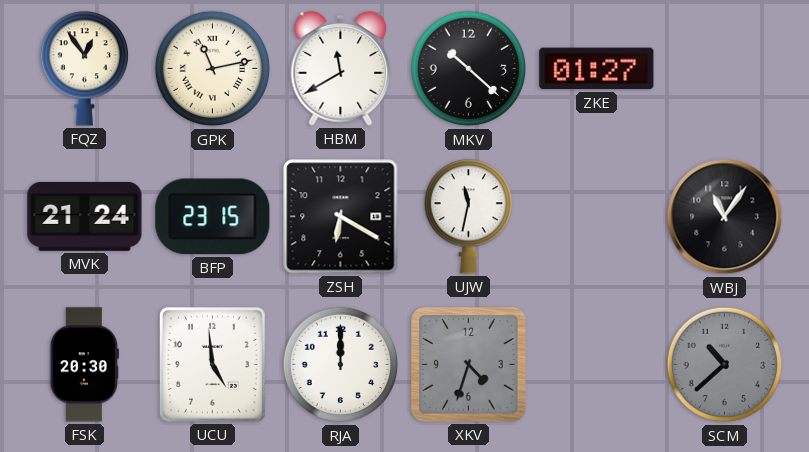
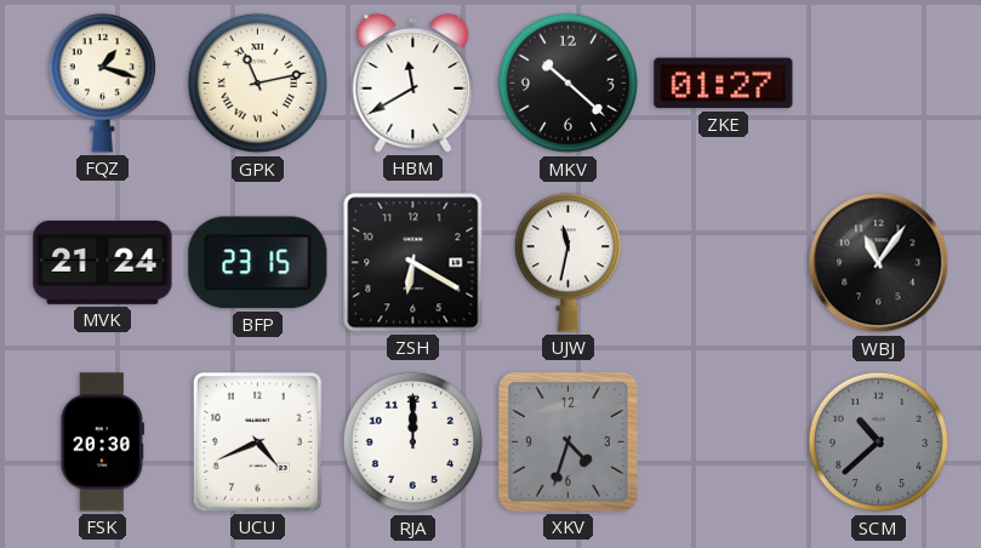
FQZ: 12:54 -> 1:18 (102, 84)
UCU: 4:59 -> 4:41 (257, 441)
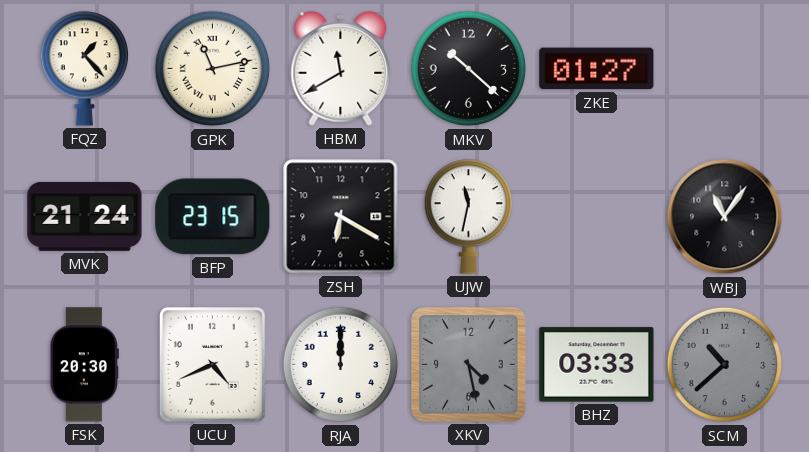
FQZ: 1:18 -> 1:23 (84, 69)
XKV: 4:33 -> 4:28 (468, 364)
BHZ: none -> 03:33 (597, 365)
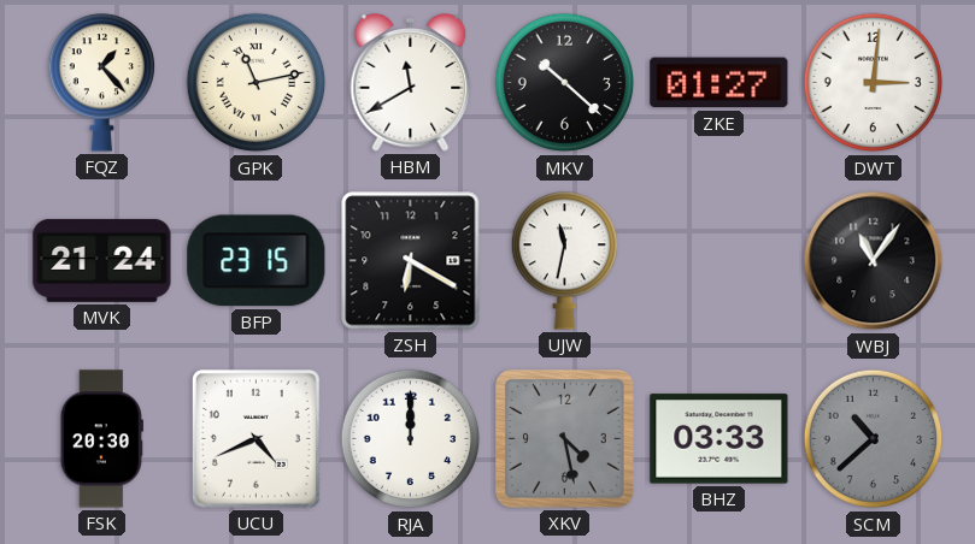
DWT: none -> 3:01 (874, 83)
